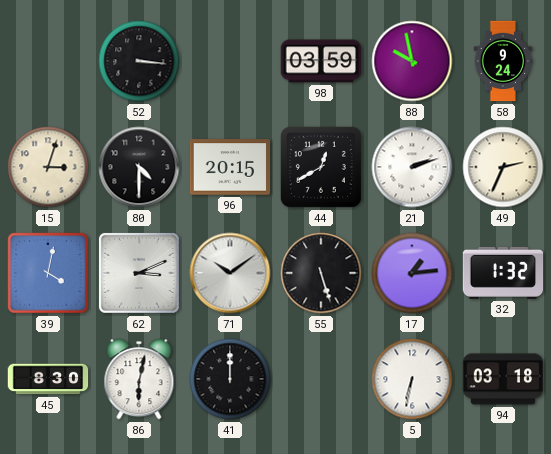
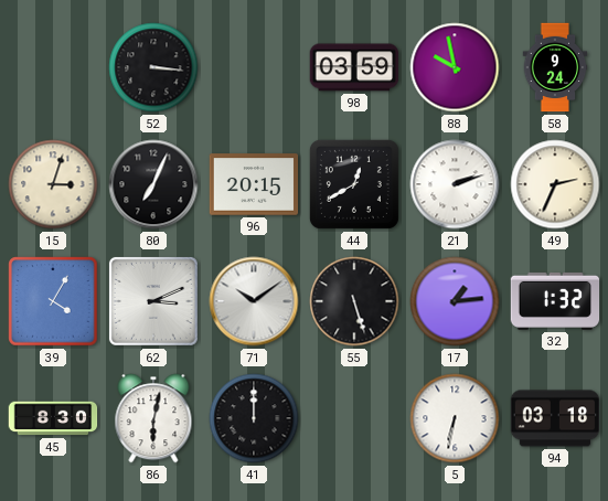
80: 4:30 -> 7:04 (153, 184)
39: 4:02 -> 4:05 (53, 301)
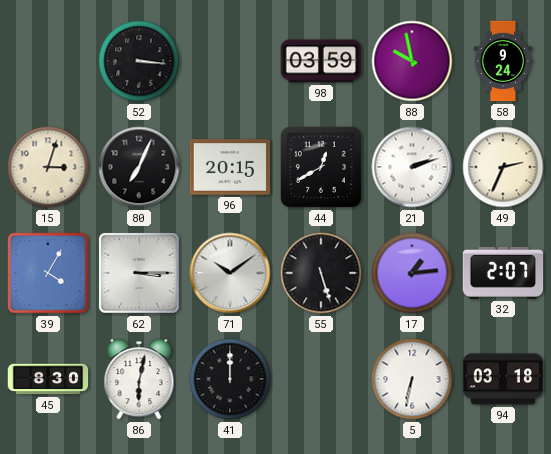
62: 3:11 -> 3:15 (139, 273)
32: 1:32 -> 2:07 (503, 273)
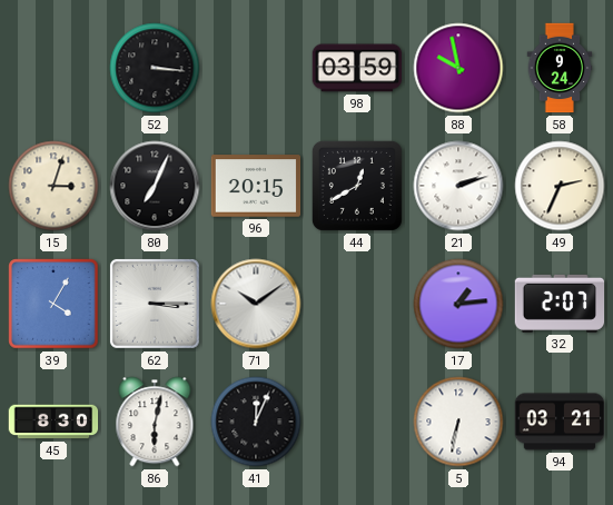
55: 5:27 -> none (321, 273)
41: 12:00 -> 12:04 (256, 422)
94: 03:18 -> 03:21 (560, 422)
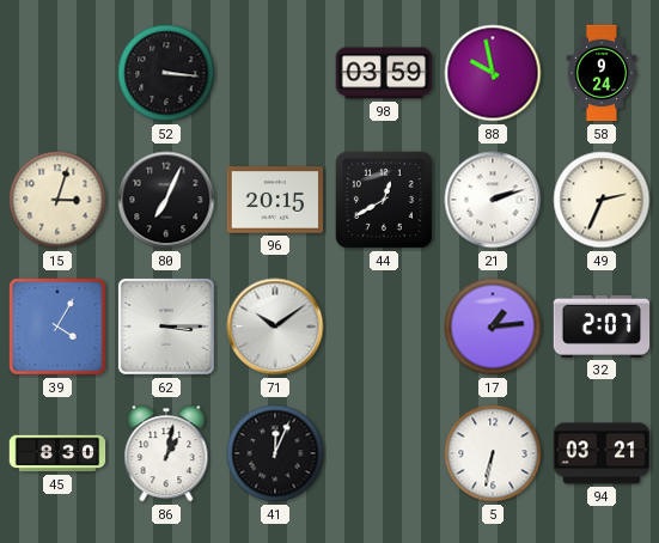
86: 6:02 -> 1:02 (166, 453)
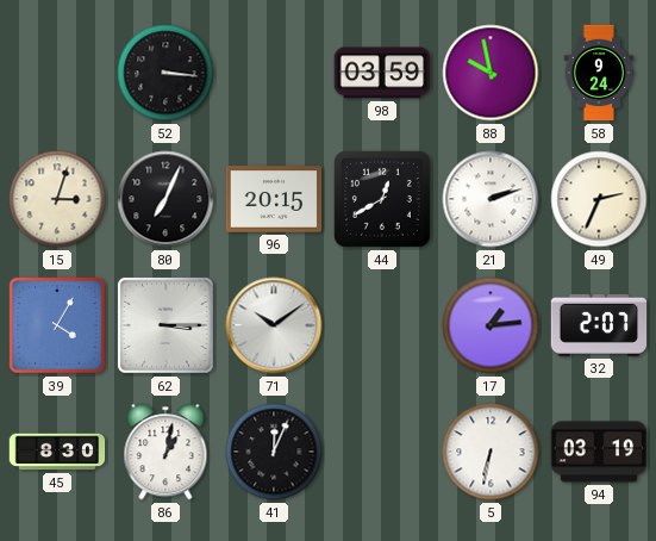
94: 03:21 -> 03:19 (599, 452)
